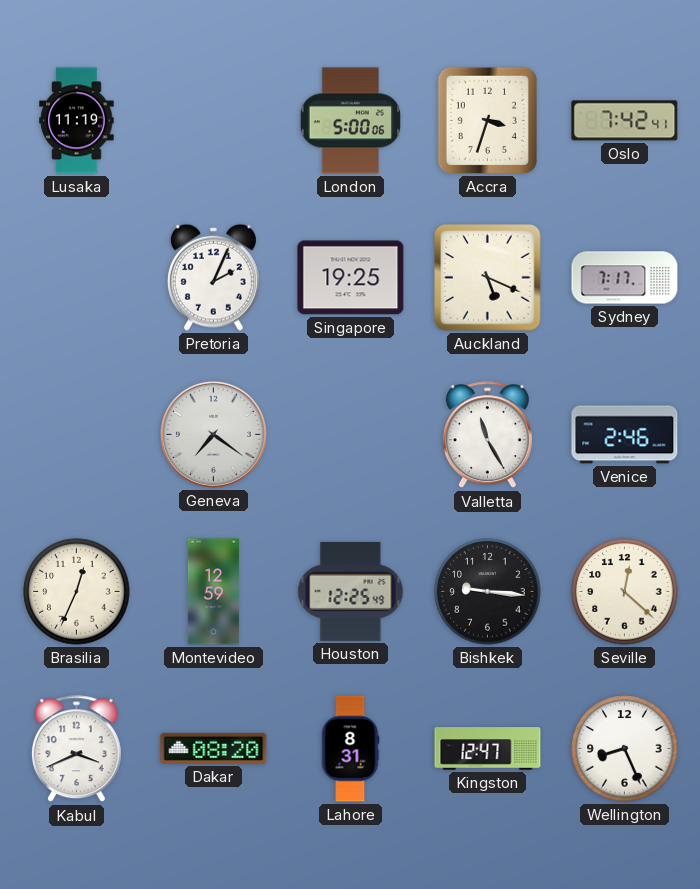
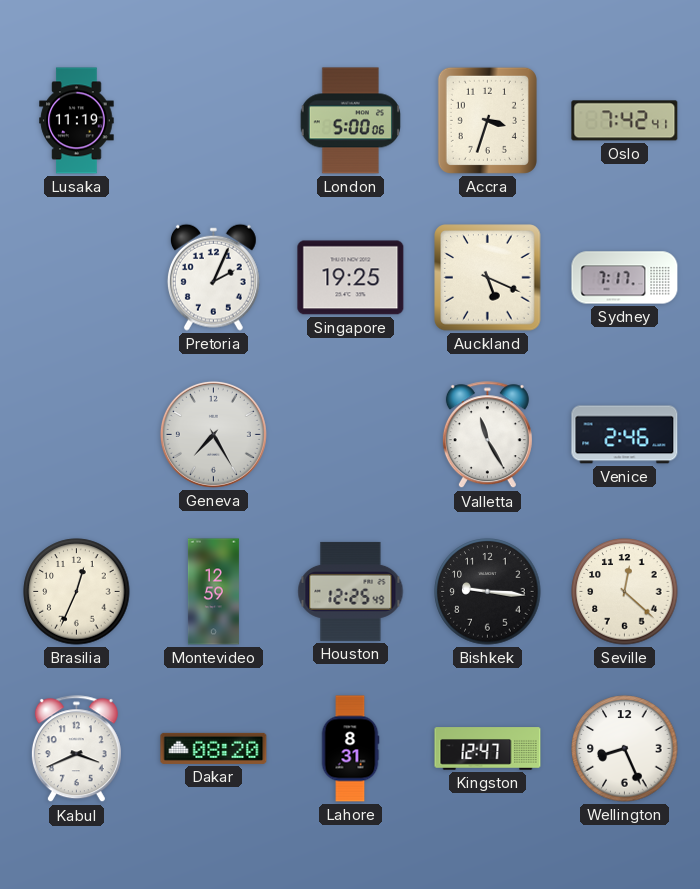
Geneva: 7:21 -> 7:25 (213, 434)
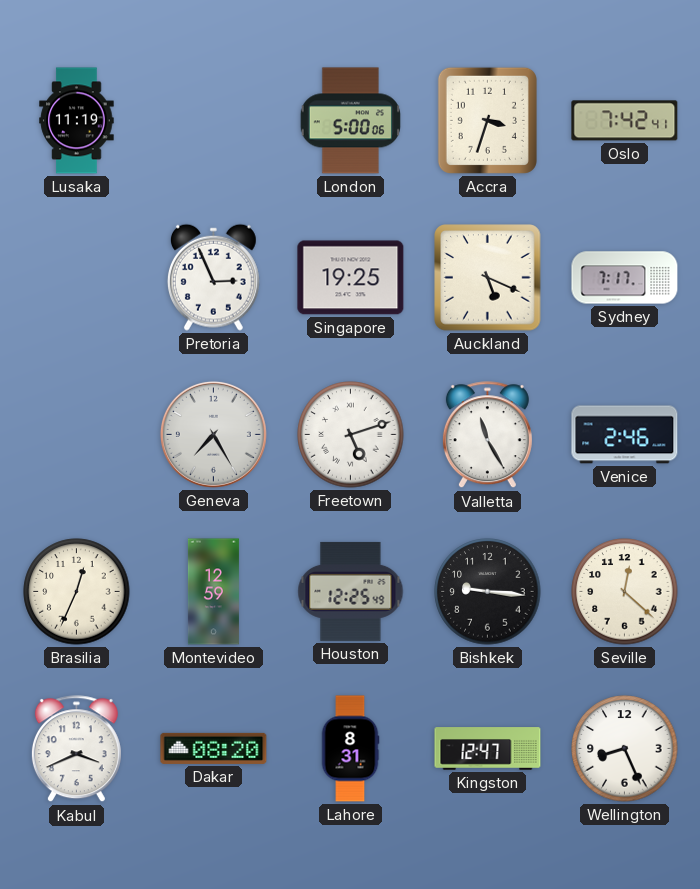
Pretoria: 2:04 -> 2:56 (213, 277)
Freetown: none -> 5:12 (351, 435)
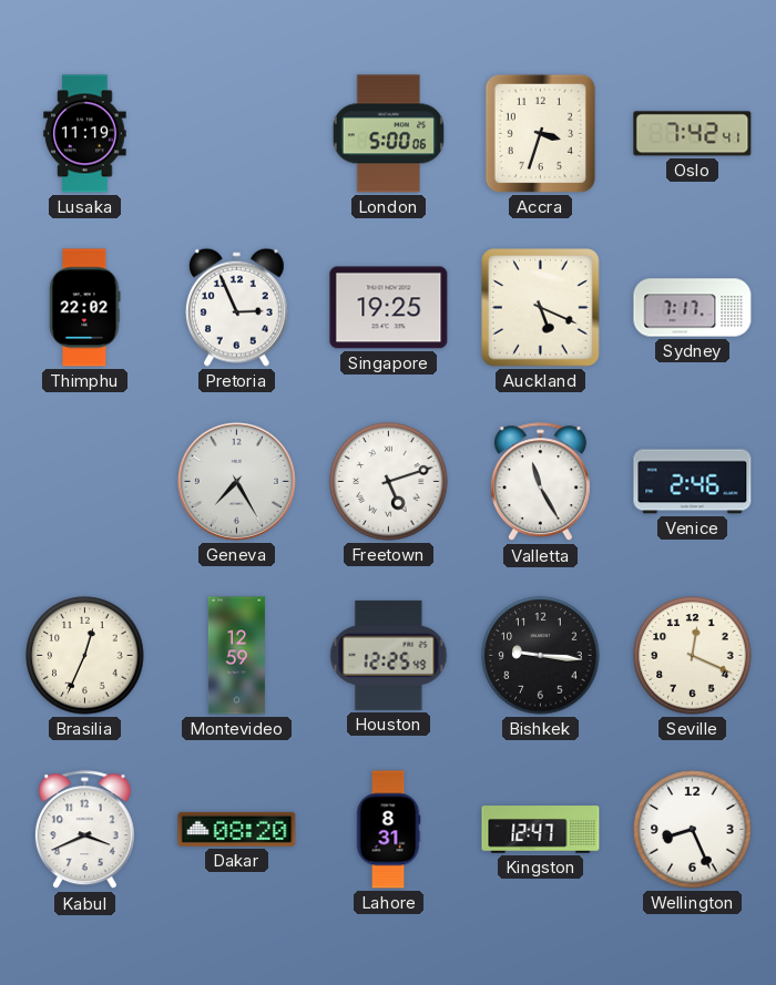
Thimphu: none -> 22:02 (85, 308)
Seville: 12:22 -> 12:19 (693, 656)
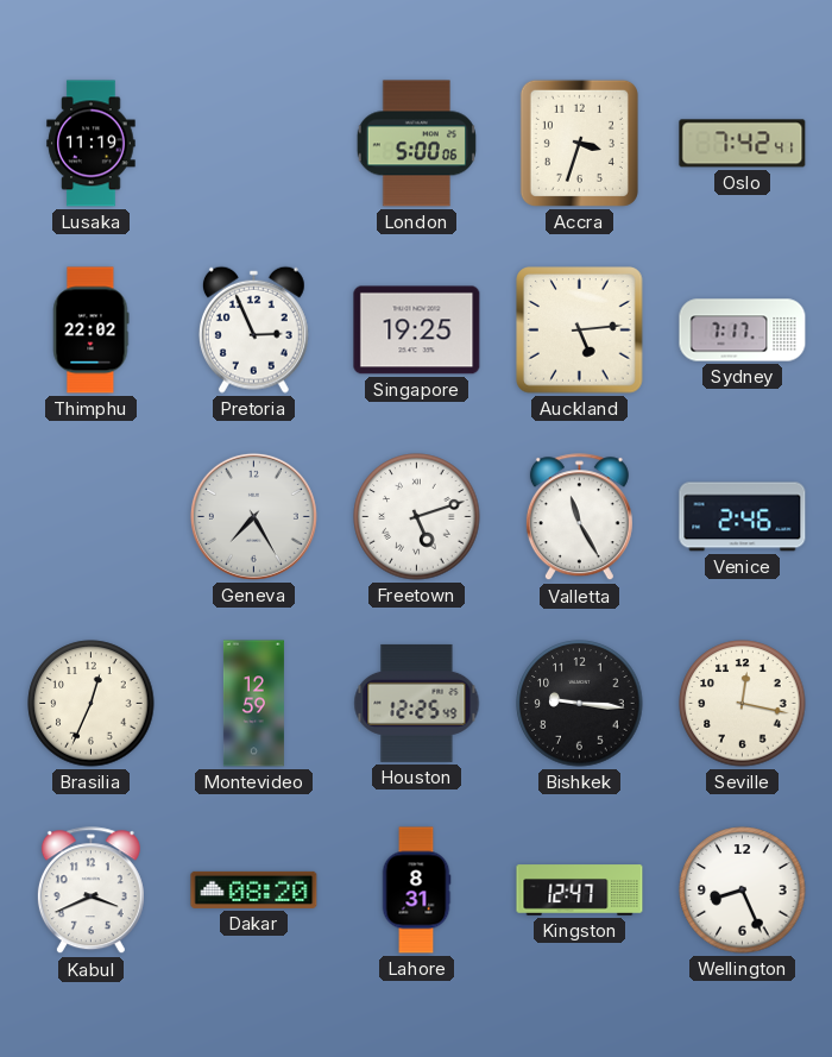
Auckland: 5:19 -> 5:14 (580, 331)
Seville: 12:19 -> 12:17 (743, 704)
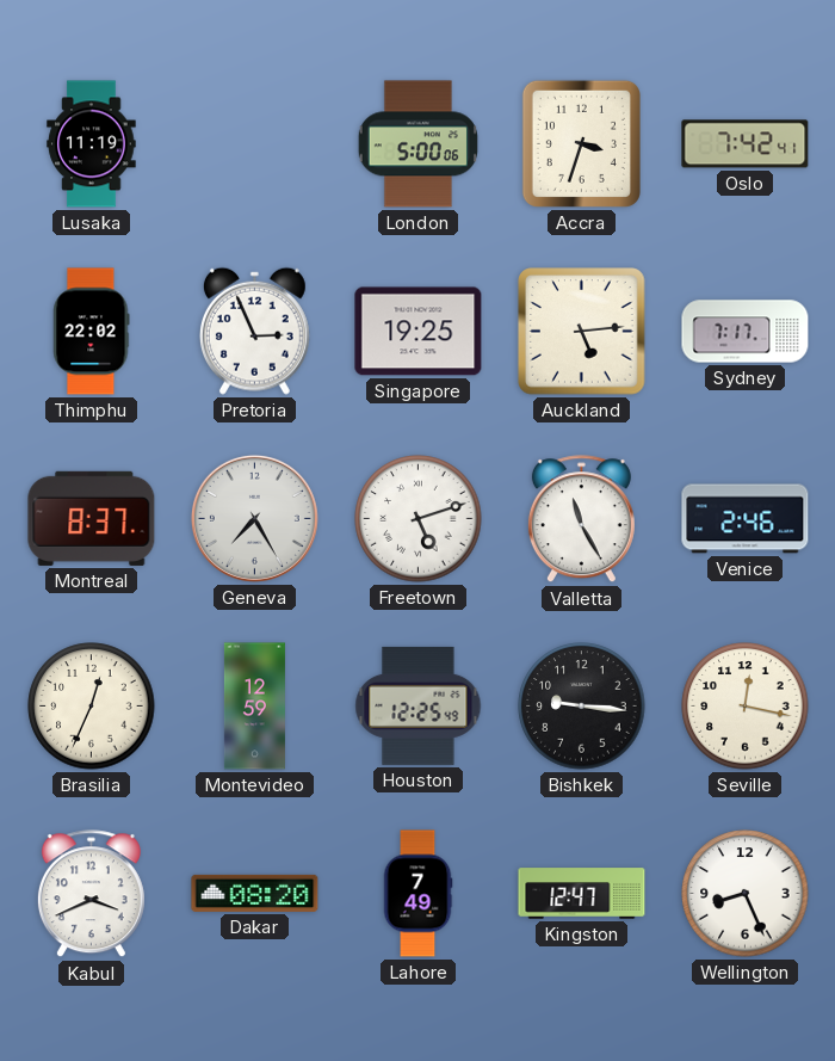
Montreal: none -> 8:37 (92, 518)
Lahore: 8:31 -> 7:49 (417, 894)
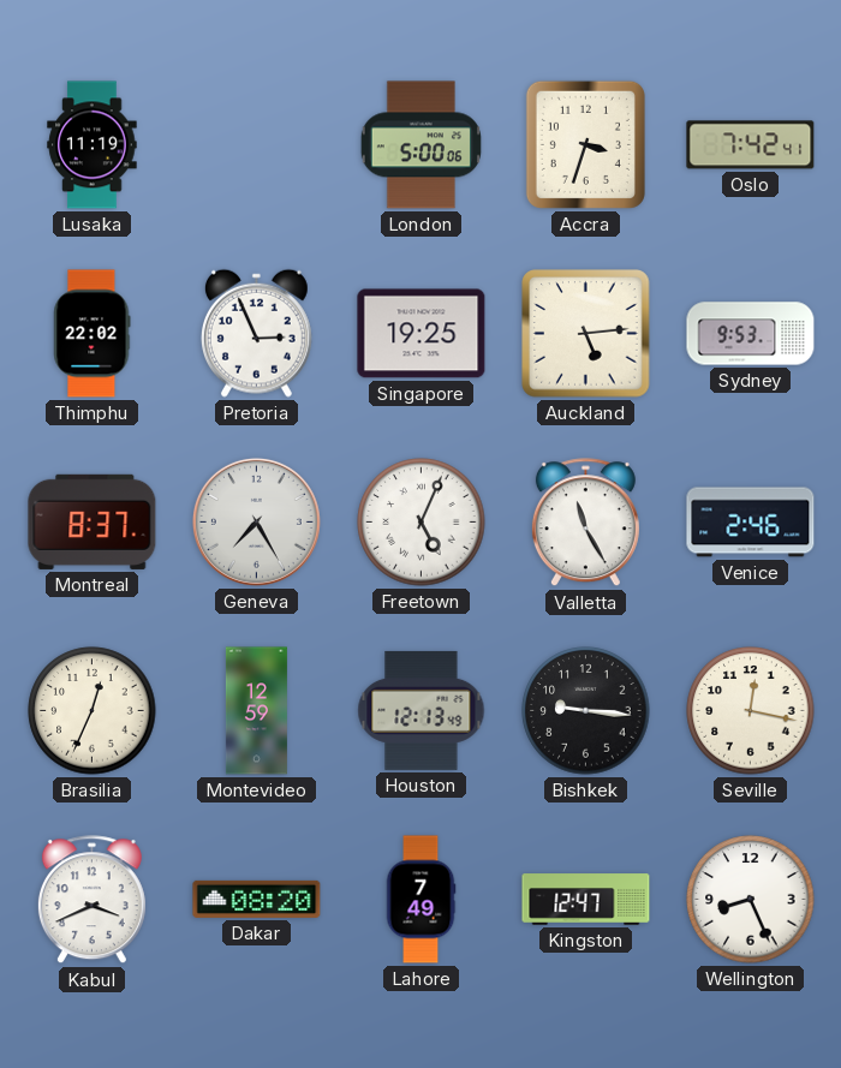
Sydney: 7:17 -> 9:53 (751, 334)
Freetown: 5:12 -> 5:04 (422, 523)
Houston: 12:25 -> 12:13 (422, 710)
